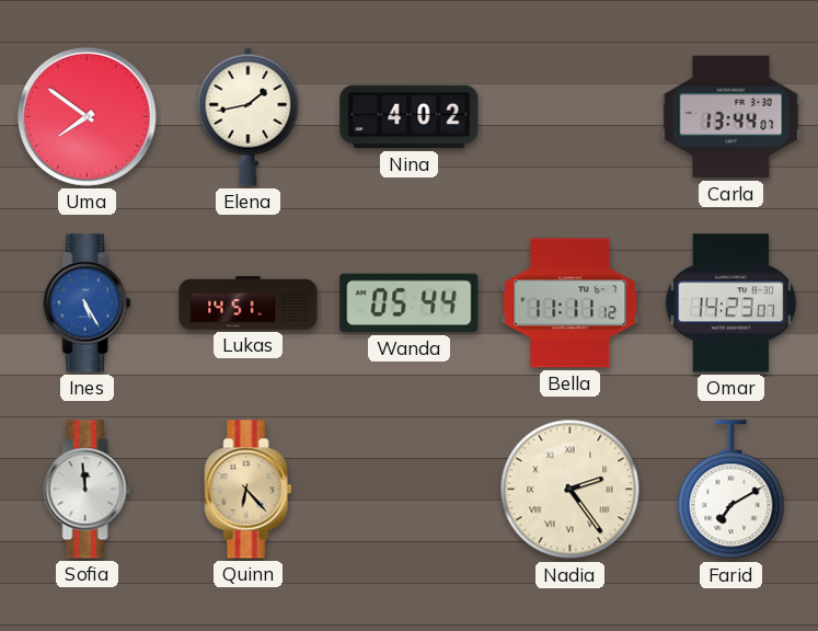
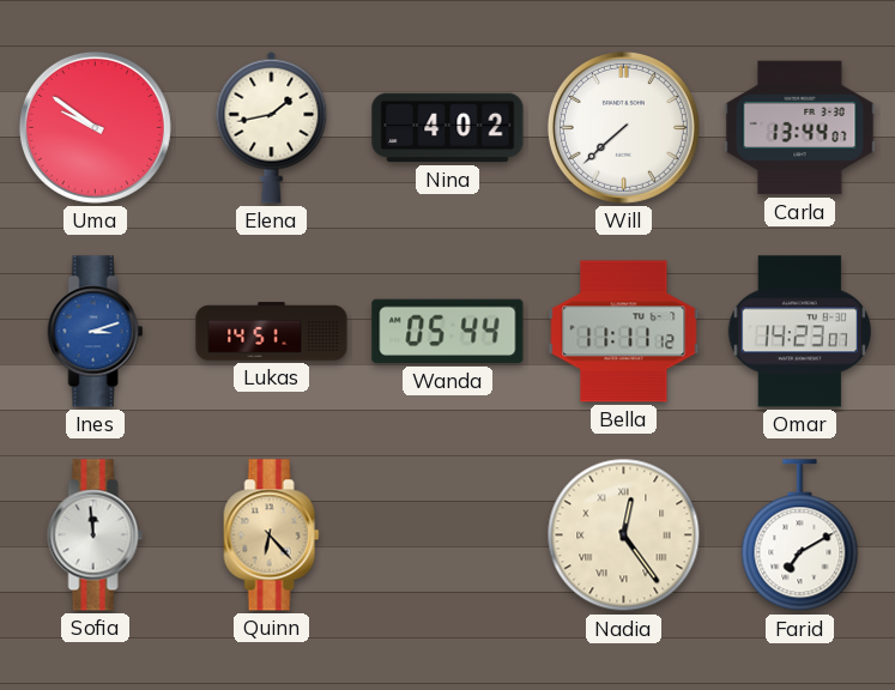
Uma: 7:51 -> 9:51 (95, 127)
Will: none -> 7:38 (623, 127)
Ines: 5:25 -> 3:12 (96, 332)
Nadia: 2:24 -> 12:24 (624, 535)
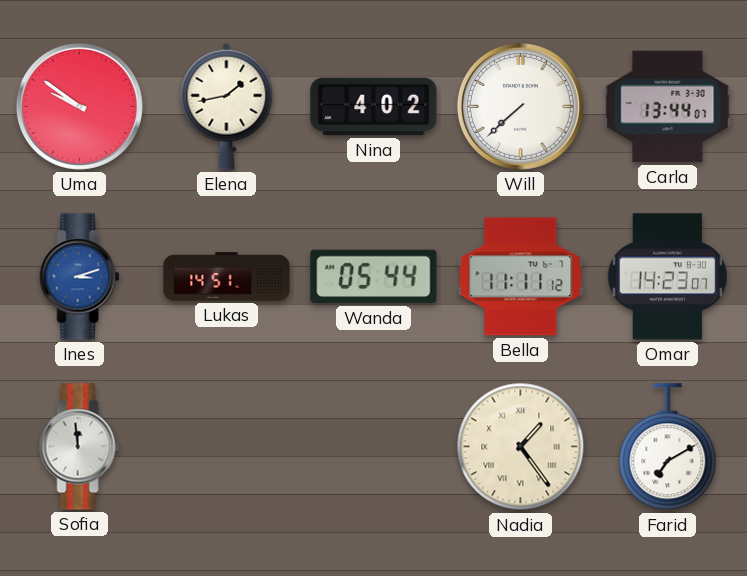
Quinn: 6:23 -> none (272, 535)
Nadia: 12:24 -> 1:24 (521, 447)
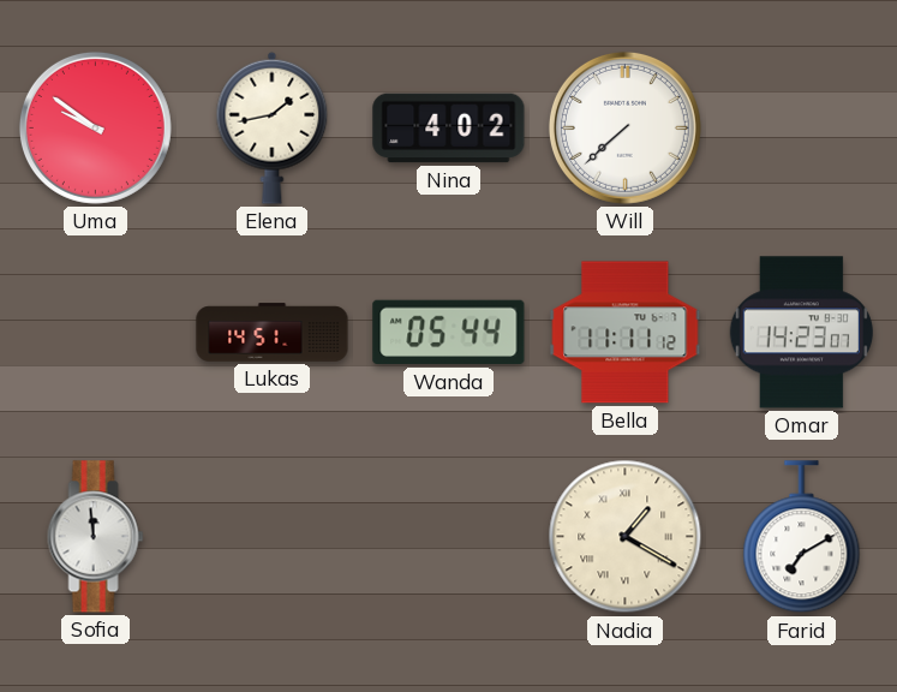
Carla: 13:44 -> none (668, 107)
Ines: 3:12 -> none (80, 277)
Nadia: 1:24 -> 1:20 (626, 537)
